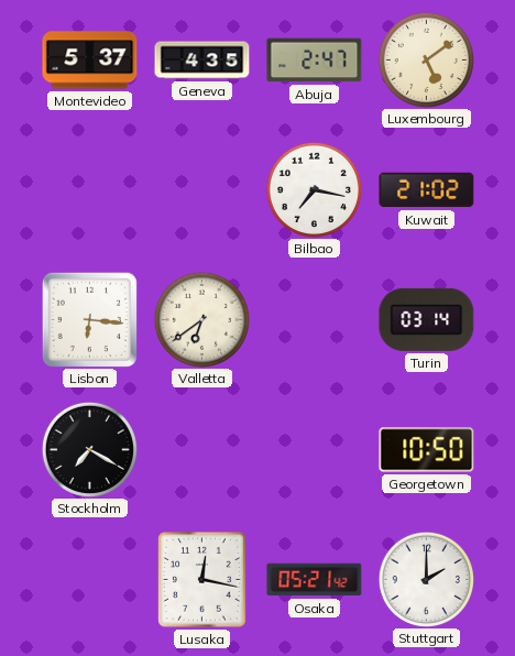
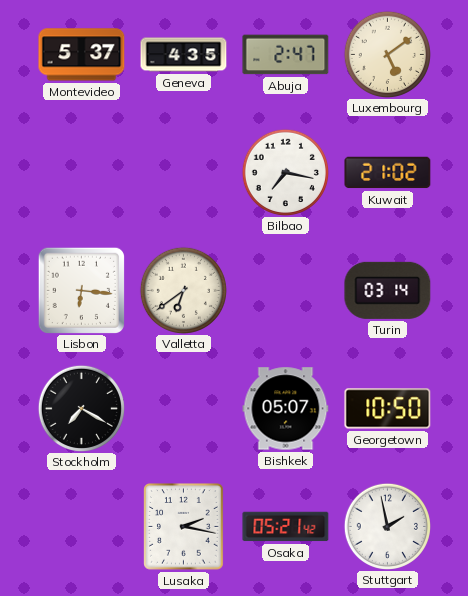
Bishkek: none -> 05:07 (286, 409)
Lusaka: 12:17 -> 2:17 (184, 527)
Stuttgart: 2:00 -> 1:58 (387, 526)
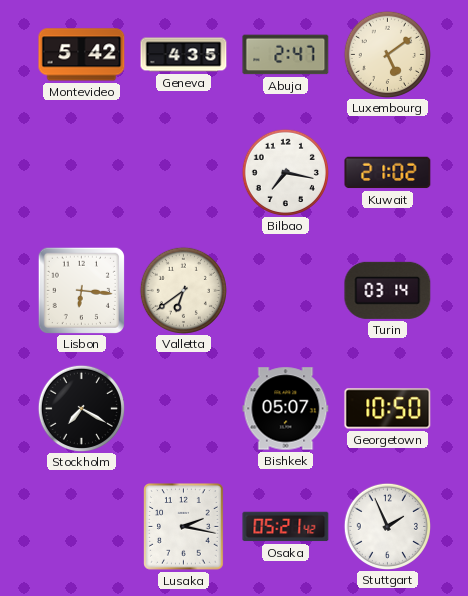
Montevideo: 5:37 -> 5:42 (82, 55)
Stuttgart: 1:58 -> 1:56 (387, 526)
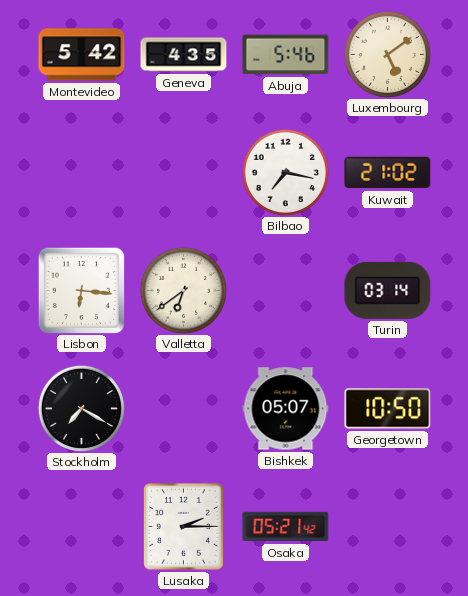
Abuja: 2:47 -> 5:46 (286, 55)
Lusaka: 2:17 -> 2:15 (184, 527)
Stuttgart: 1:56 -> none (387, 526)
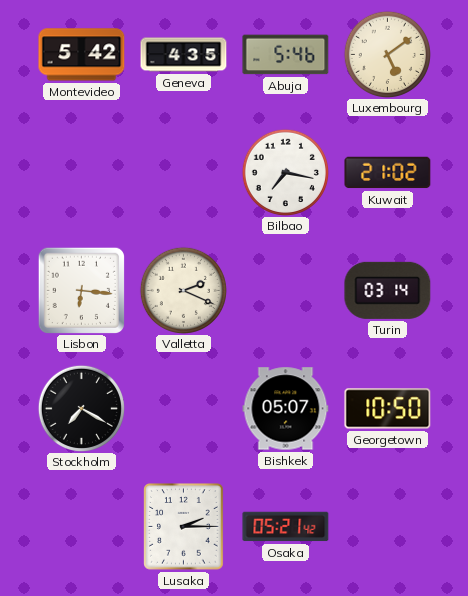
Valletta: 6:39 -> 2:19 (183, 290)
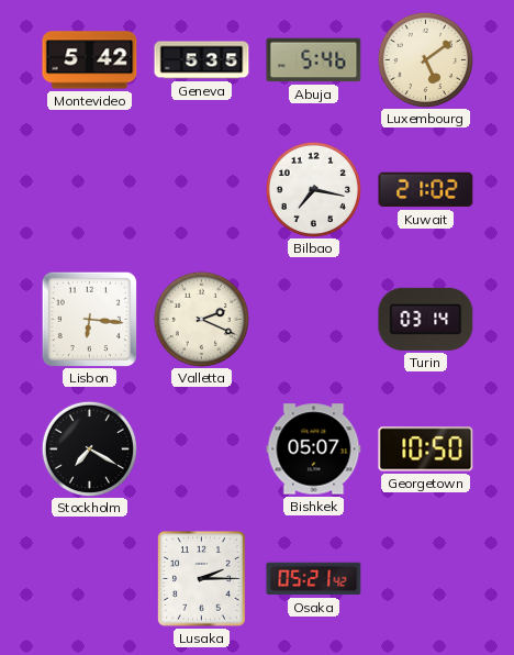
Geneva: 4:35 -> 5:35 (202, 60)
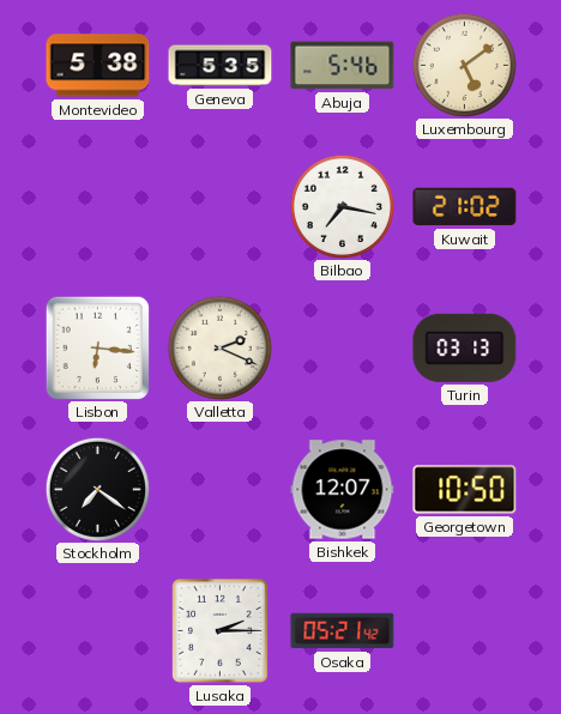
Montevideo: 5:42 -> 5:38 (98, 66)
Turin: 03:14 -> 03:13 (465, 347)
Stockholm: 7:20 -> 7:21 (97, 489)
Bishkek: 05:07 -> 12:07 (343, 490)
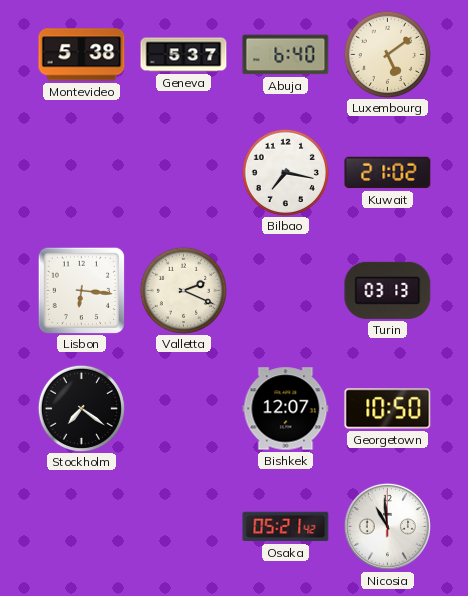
Geneva: 5:35 -> 5:37 (184, 55)
Abuja: 5:46 -> 6:40 (286, 55)
Lusaka: 2:15 -> none (221, 631)
Nicosia: none -> 10:59 (387, 526)
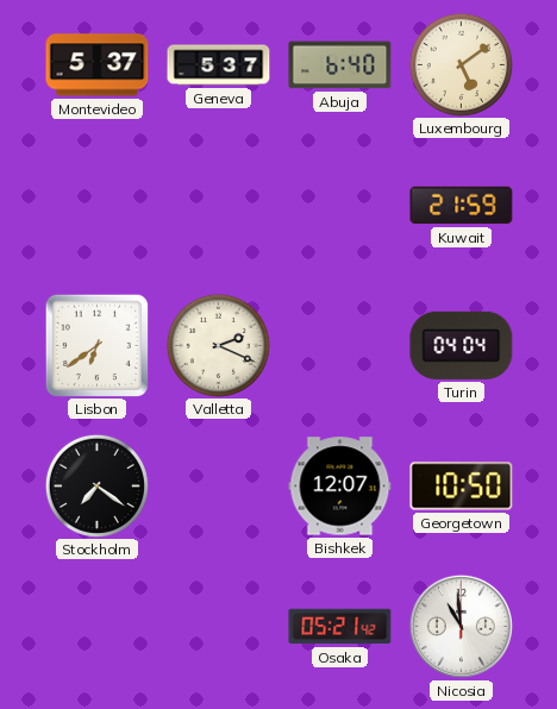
Montevideo: 5:38 -> 5:37 (98, 65)
Bilbao: 7:17 -> none (285, 172)
Kuwait: 21:02 -> 21:59 (462, 206)
Lisbon: 6:16 -> 6:39 (96, 345)
Turin: 03:13 -> 04:04 (462, 345)
